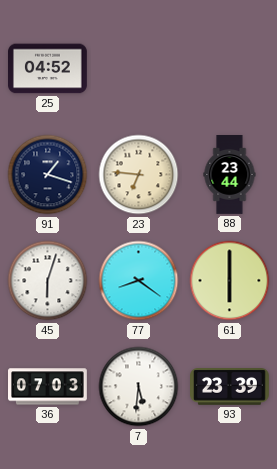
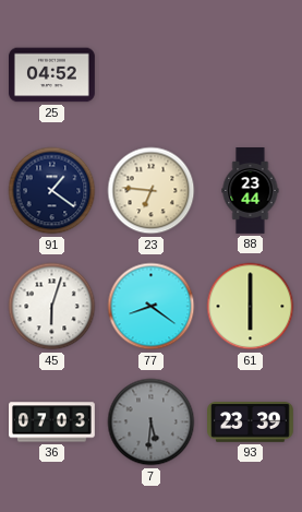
91: 1:18 -> 1:21 (52, 191)
7 dial: white -> grey (152, 422)
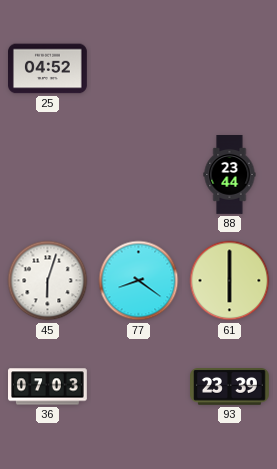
91: 1:21 -> none (52, 191)
23: 6:46 -> none (152, 191)
7: 5:31 -> none (152, 422)
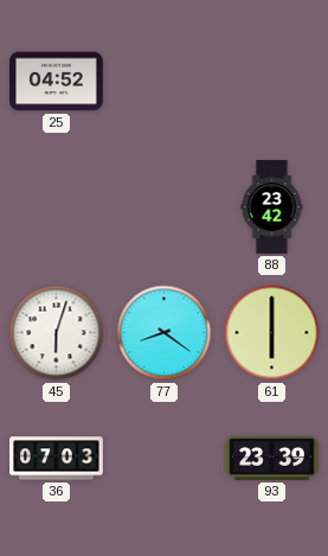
88: 23:44 -> 23:42 (272, 207)
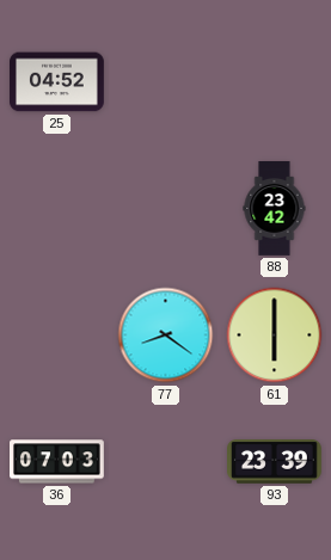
45: 6:03 -> none (57, 333)
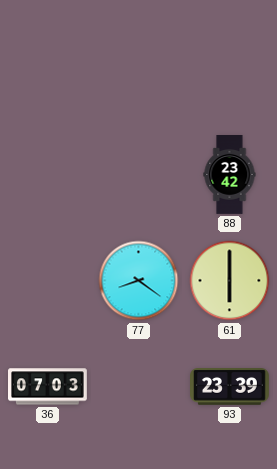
25: 04:52 -> none (57, 82)
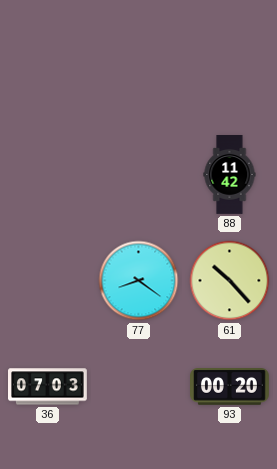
88: 23:42 -> 11:42 (230, 175)
61: 6:00 -> 10:23 (230, 281)
93: 23:39 -> 00:20 (230, 387)
